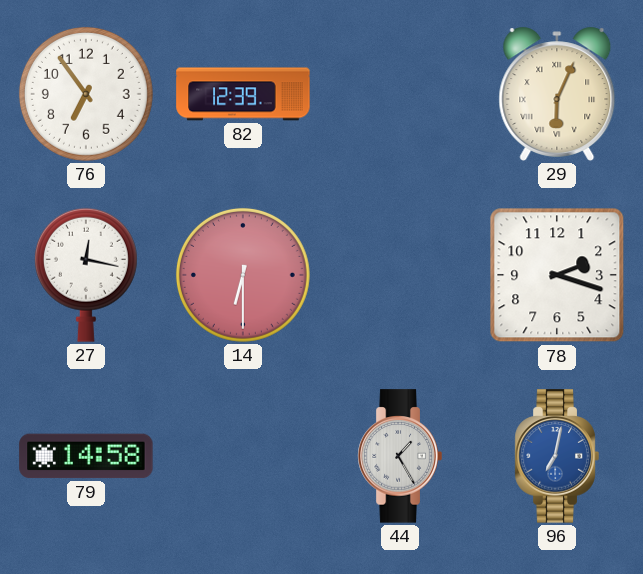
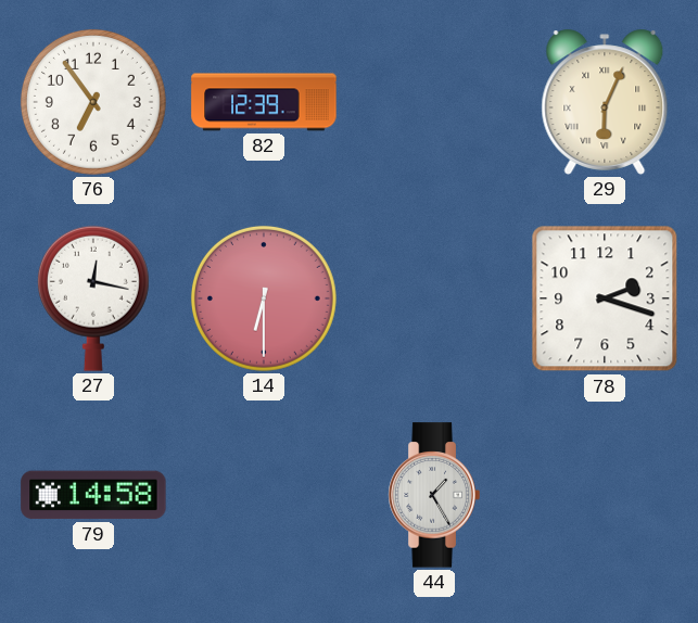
96: 7:02 -> none (557, 456)
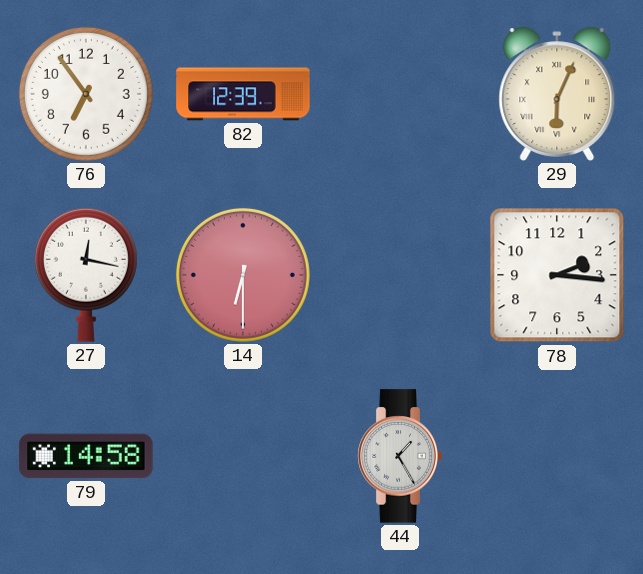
78: 2:18 -> 2:16 (557, 275)
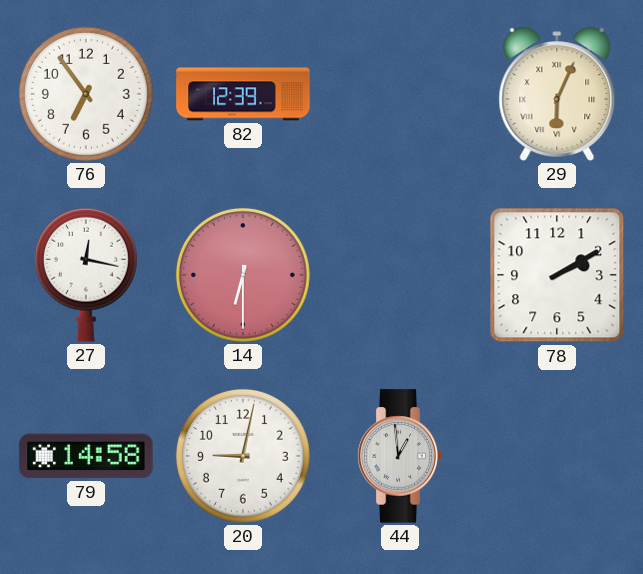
78: 2:16 -> 2:10 (557, 275)
20: none -> 9:02 (243, 456)
44: 1:25 -> 12:59 (400, 456)
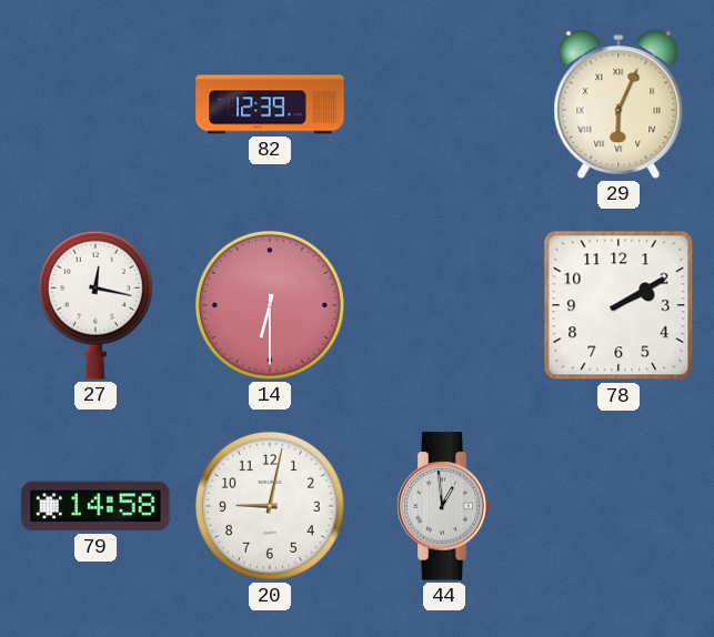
76: 6:54 -> none (86, 94)
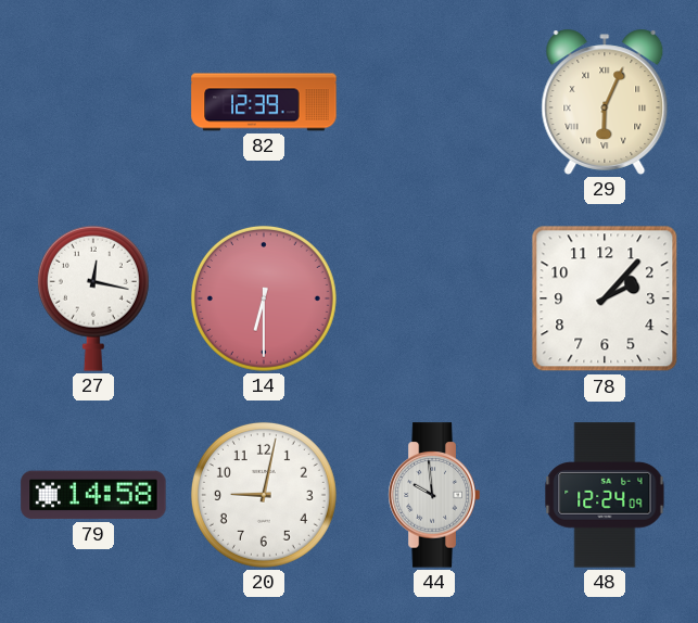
78: 2:10 -> 2:07 (605, 298)
44: 12:59 -> 9:59 (434, 495)
48: none -> 12:24 (605, 495)
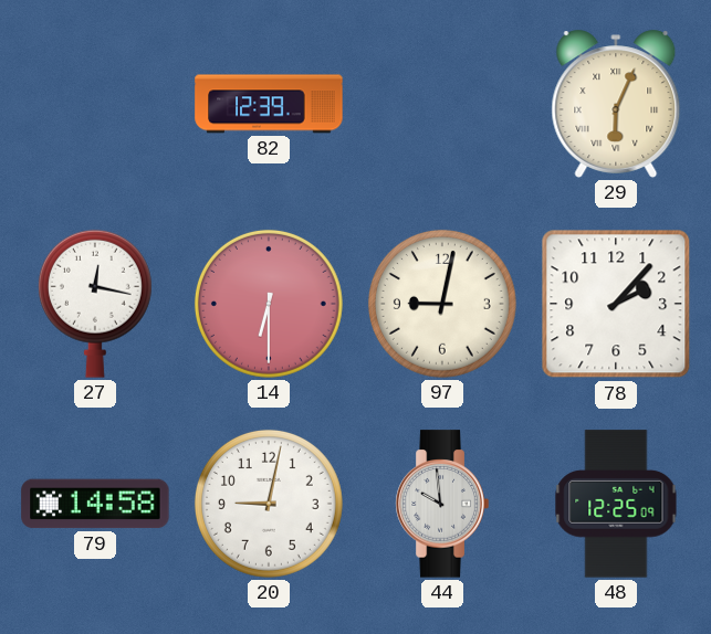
97: none -> 9:02 (442, 304)
48: 12:24 -> 12:25 (616, 504)
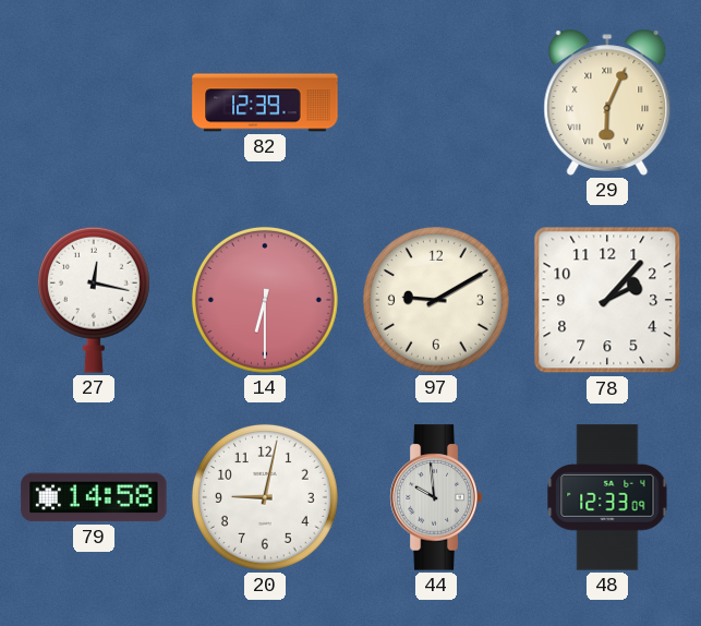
97: 9:02 -> 9:10 (436, 300)
48: 12:25 -> 12:33 (607, 497)
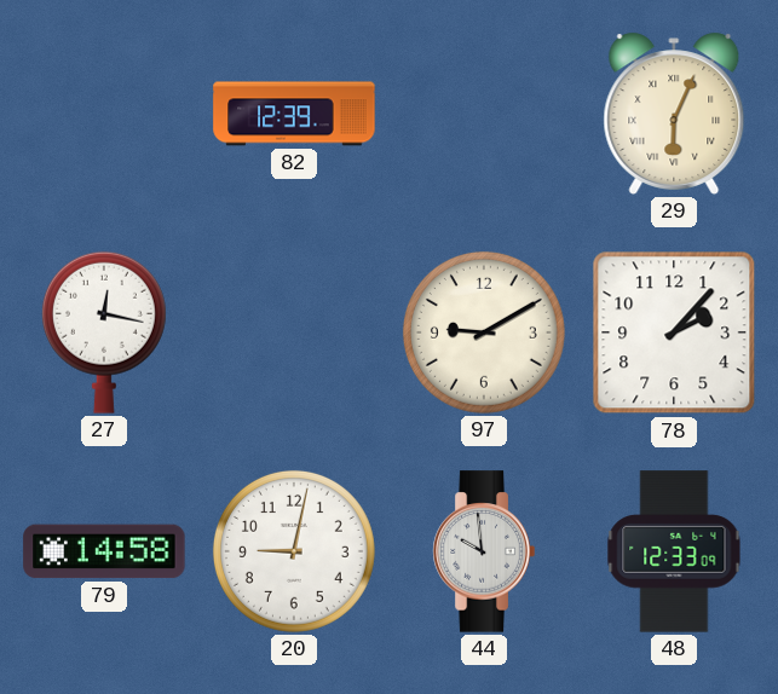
14: 6:30 -> none (265, 300)
